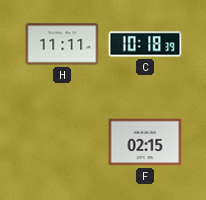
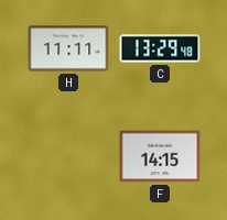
C: 10:18 -> 13:29 (160, 48)
F: 02:15 -> 14:15 (160, 156)
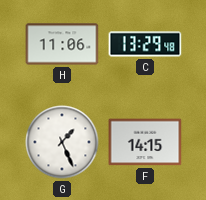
H: 11:11 -> 11:06 (62, 44)
G: none -> 1:26 (62, 142)
